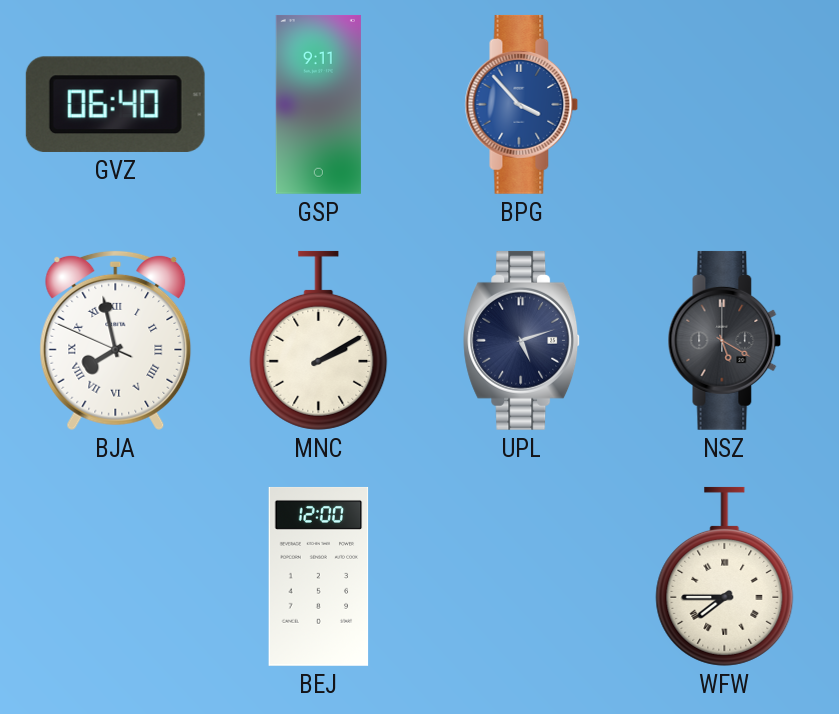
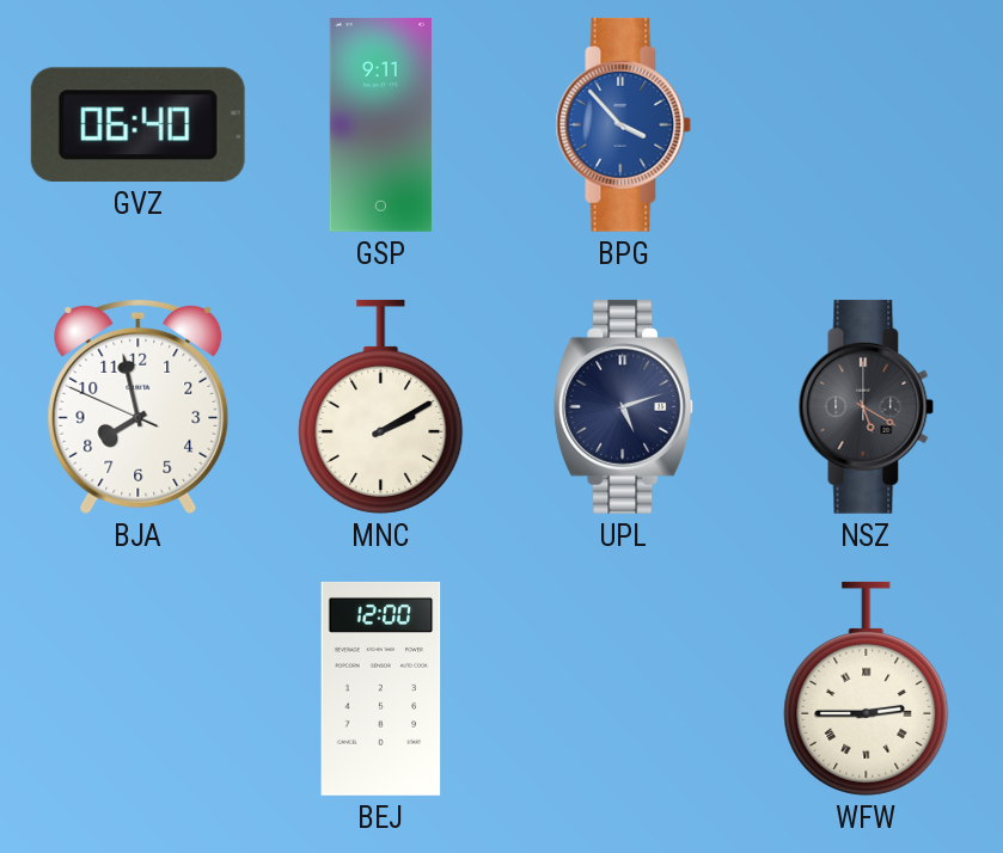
BJA numerals: Roman -> Arabic (139, 406)
WFW: 7:45 -> 2:45 (867, 688)
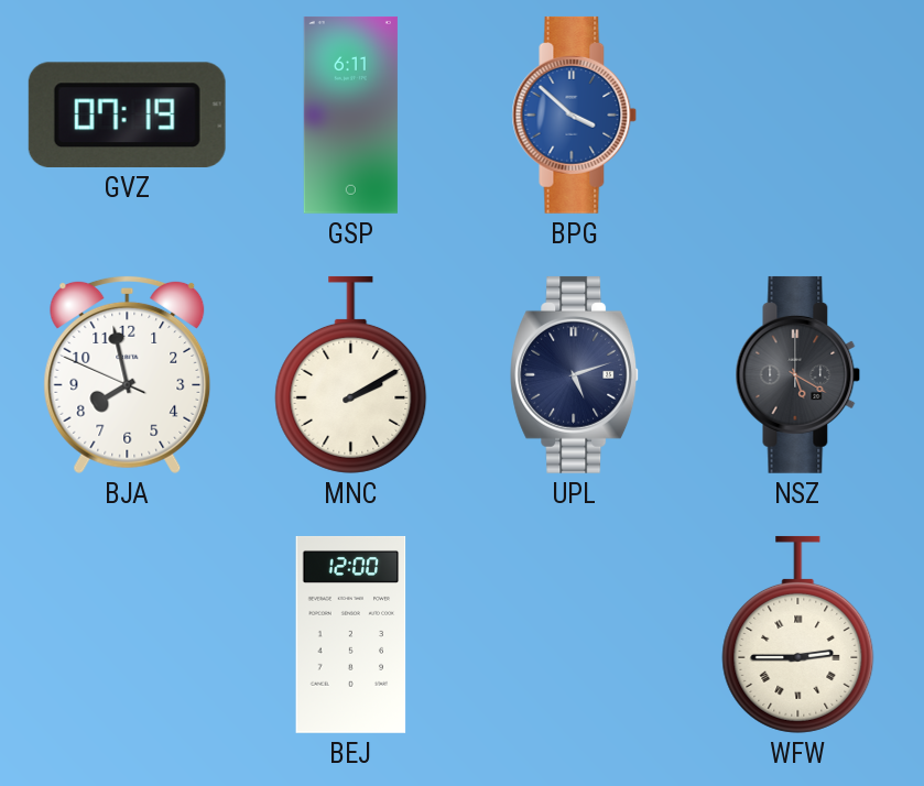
GVZ: 06:40 -> 07:19 (127, 114)
GSP: 9:11 -> 6:11 (350, 114)
BPG: 3:53 -> 3:52 (575, 114)
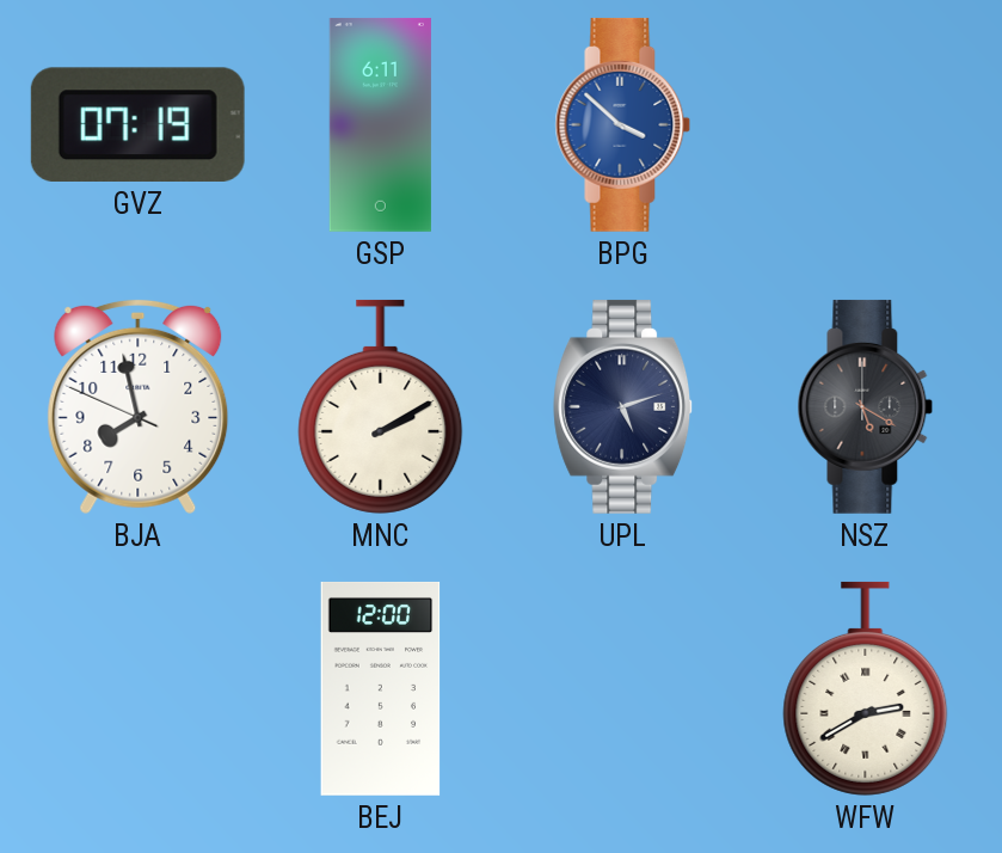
WFW: 2:45 -> 2:40 (866, 688)
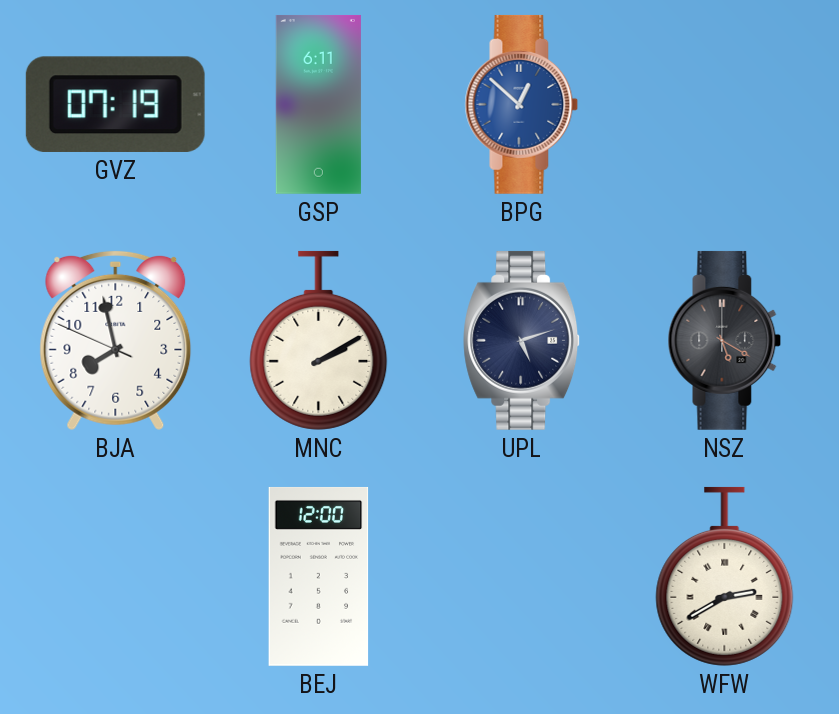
BPG: 3:52 -> 12:52 (522, 104)
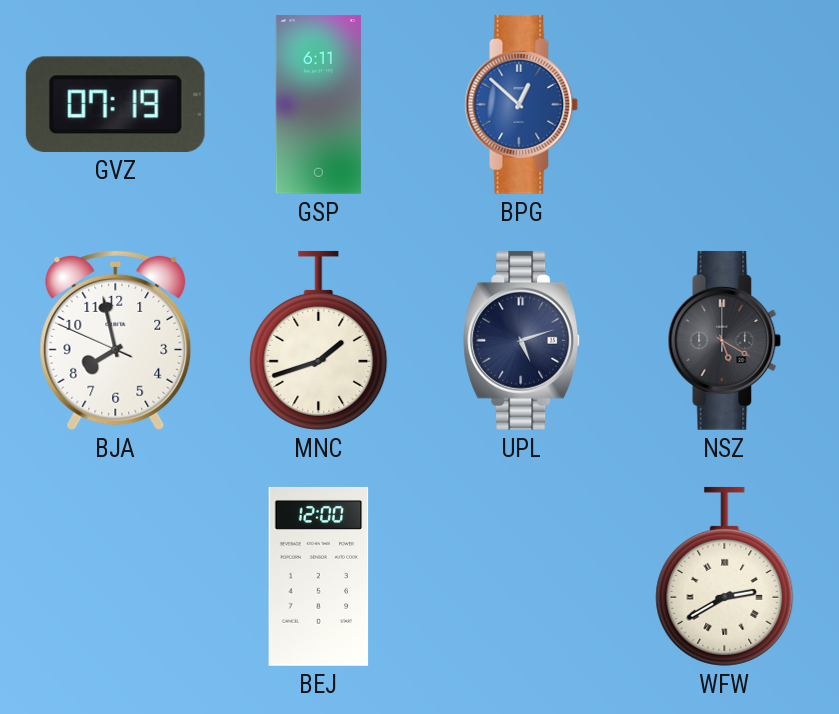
MNC: 2:10 -> 1:42 (319, 340)
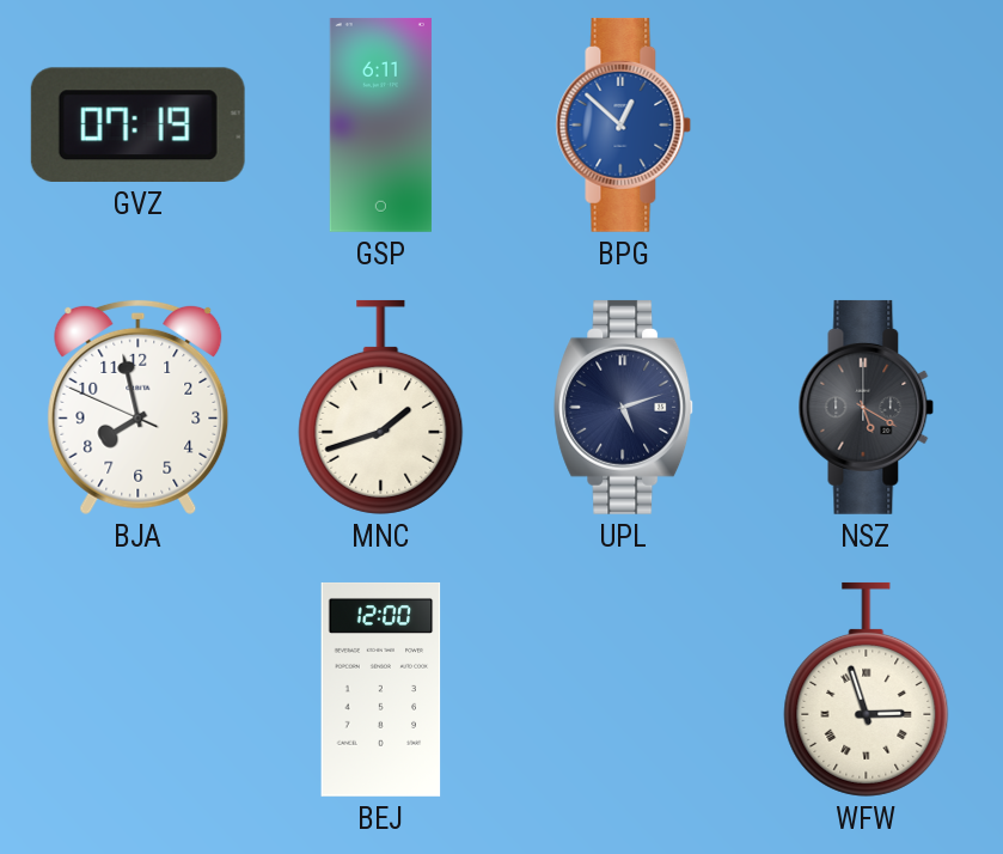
WFW: 2:40 -> 2:57 (867, 689)
